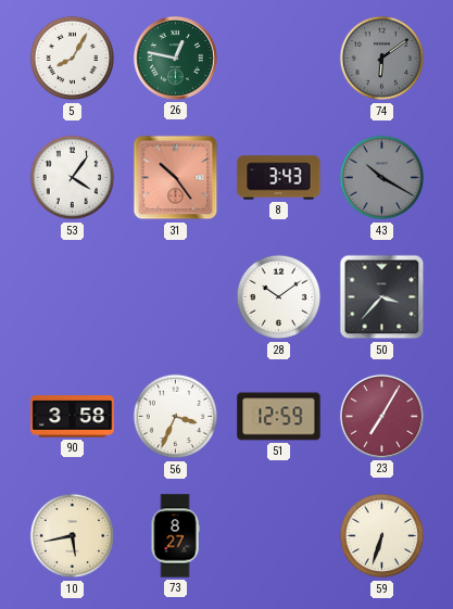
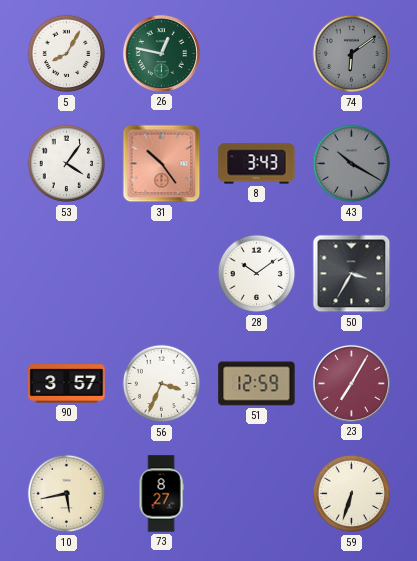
50: 3:37 -> 3:35 (352, 274)
90: 3:58 -> 3:57 (67, 384)
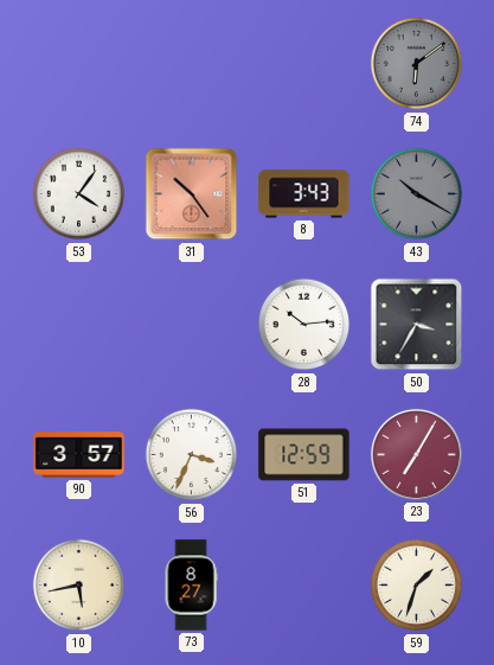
5: 8:05 -> none (67, 54)
26: 12:47 -> none (161, 53)
28: 10:09 -> 10:14 (304, 325)
59: 6:33 -> 1:33 (417, 586)
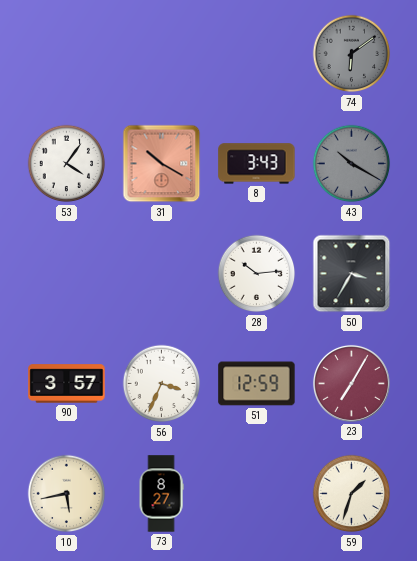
31: 10:24 -> 10:20 (162, 164)
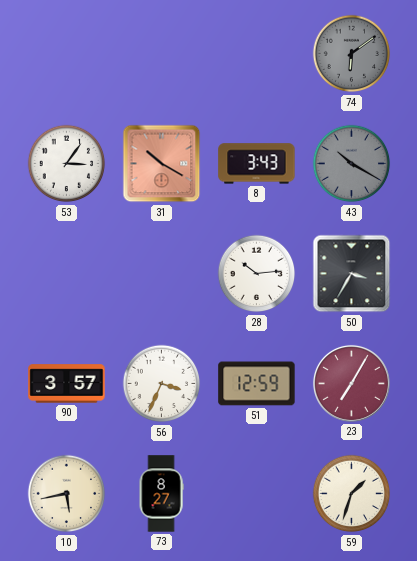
53: 4:06 -> 3:06 (67, 164)
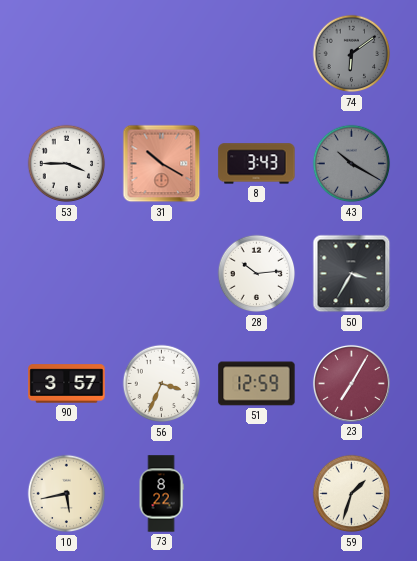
53: 3:06 -> 3:45 (67, 164)
73: 8:27 -> 8:22 (161, 494)
